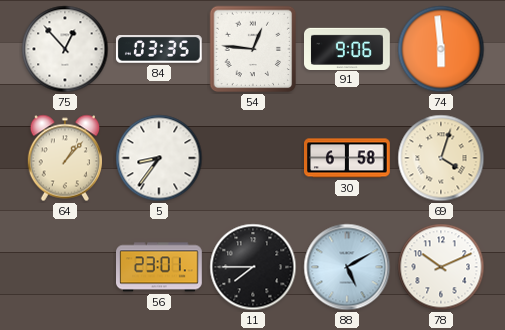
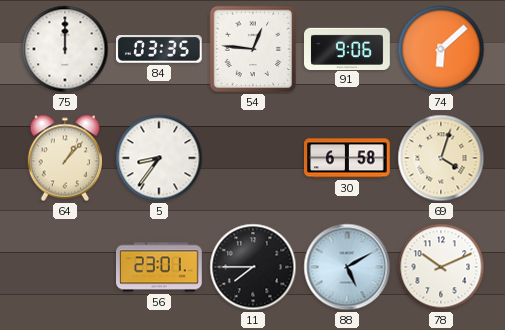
75: 12:53 -> 12:00 (65, 49)
74: 5:59 -> 6:08 (441, 49)
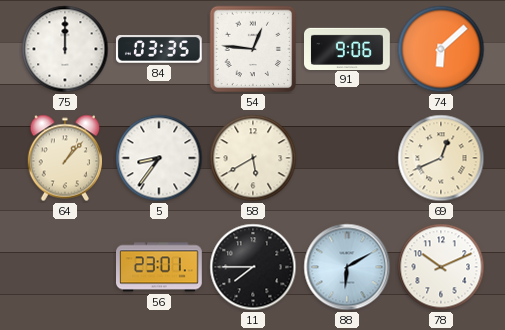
58: none -> 5:40 (253, 158)
30: 6:58 -> none (348, 158)
69: 4:03 -> 12:41 (441, 158)
88: 5:10 -> 6:10 (347, 267)
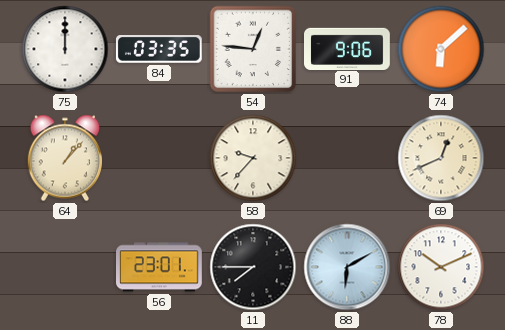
5: 8:36 -> none (159, 158)
58: 5:40 -> 9:37 (253, 158)
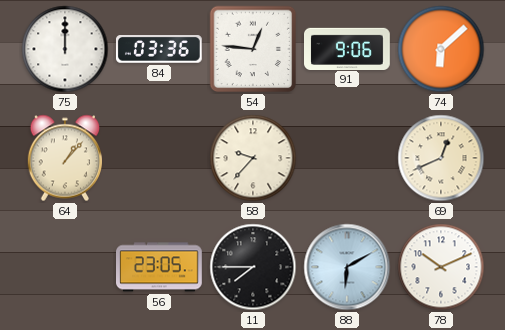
84: 03:35 -> 03:36 (159, 50)
56: 23:01 -> 23:05 (160, 267)
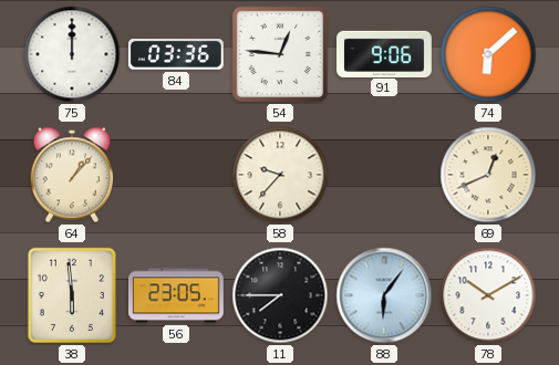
38: none -> 5:59 (72, 295)
88: 6:10 -> 6:06 (384, 295)
78: 10:11 -> 10:10 (488, 295)
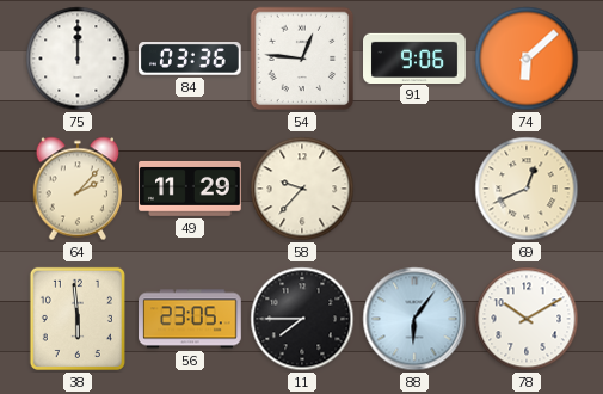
64: 1:07 -> 2:07 (76, 189)
49: none -> 11:29 (191, 189)
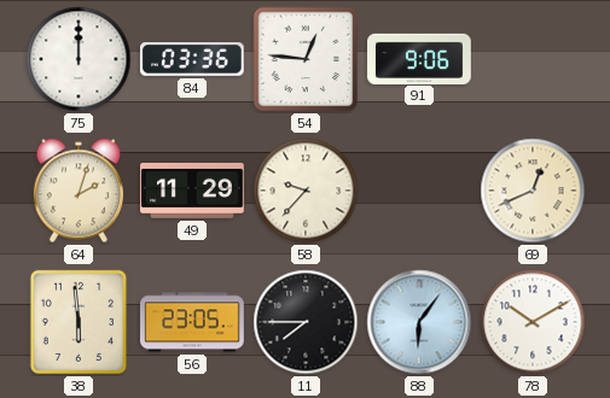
74: 6:08 -> none (527, 59)
64: 2:07 -> 2:03 (77, 191)
